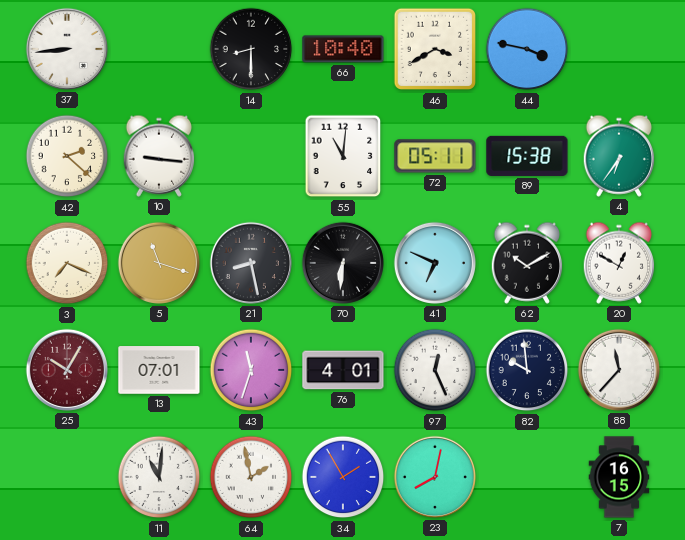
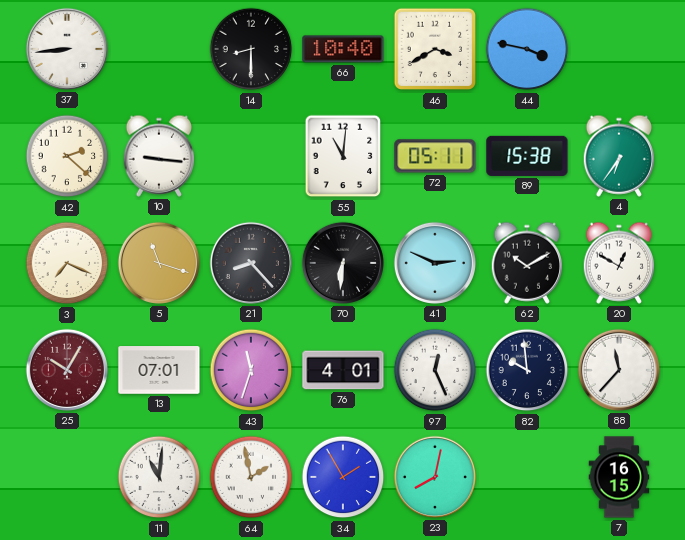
21: 8:28 -> 8:23 (251, 263)
41: 6:49 -> 2:49 (435, 263)
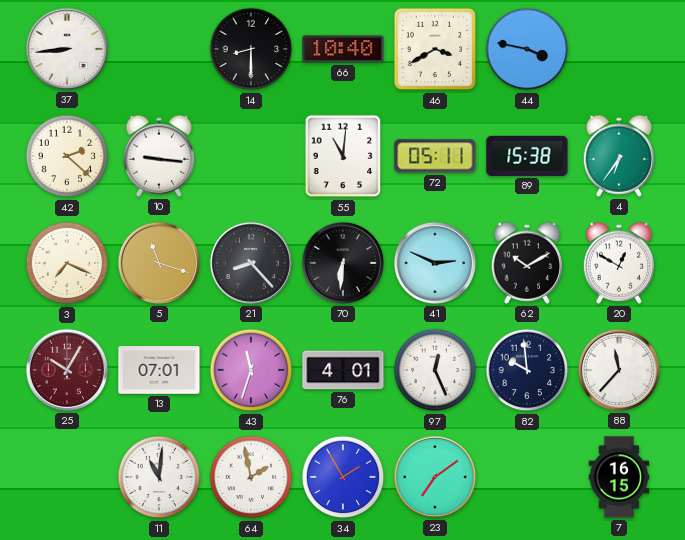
23: 8:02 -> 7:09 (435, 477)
